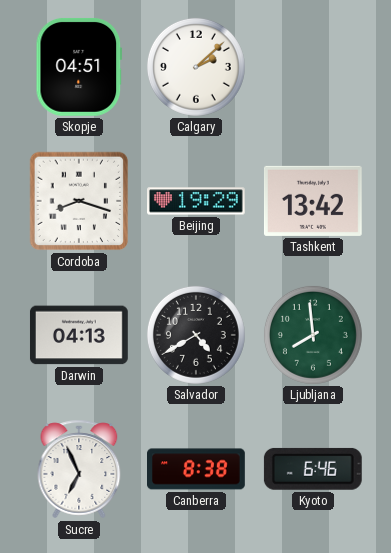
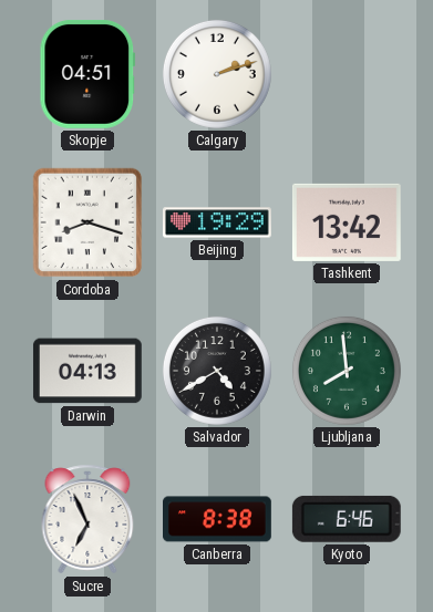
Calgary: 2:08 -> 2:12 (217, 74)
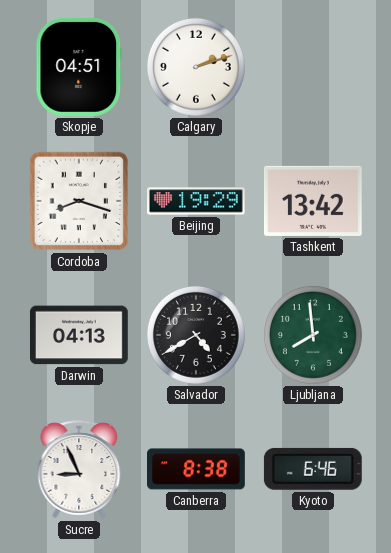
Sucre: 6:56 -> 8:56 (79, 469)
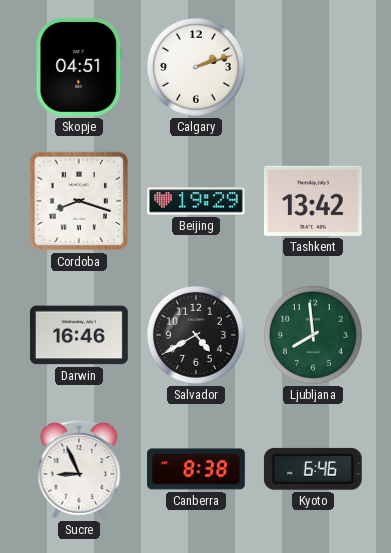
Darwin: 04:13 -> 16:46 (79, 335)
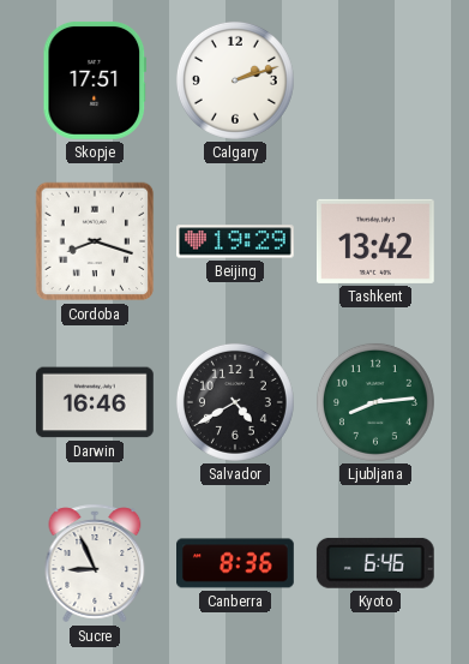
Skopje: 04:51 -> 17:51 (95, 80)
Ljubljana: 7:59 -> 8:14 (375, 402)
Canberra: 8:38 -> 8:36 (236, 563)
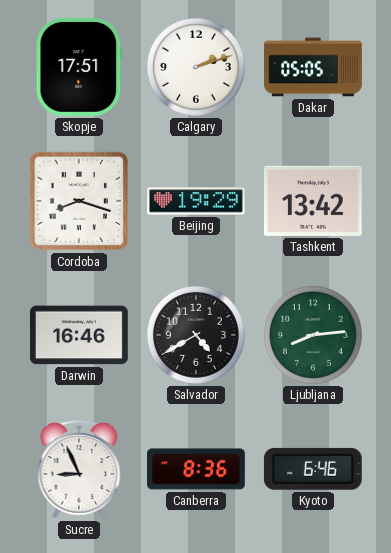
Dakar: none -> 05:05 (313, 67)
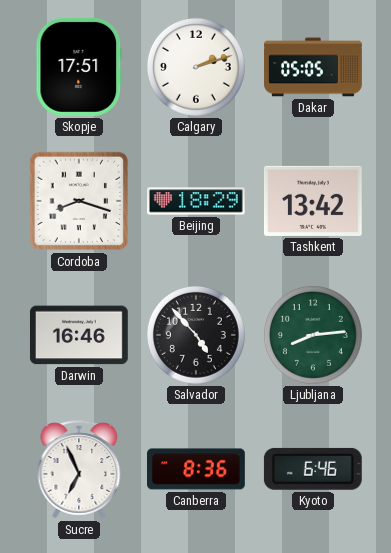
Beijing: 19:29 -> 18:29 (197, 201)
Salvador: 4:40 -> 4:53 (196, 335)
Sucre: 8:56 -> 6:56 (79, 469)
